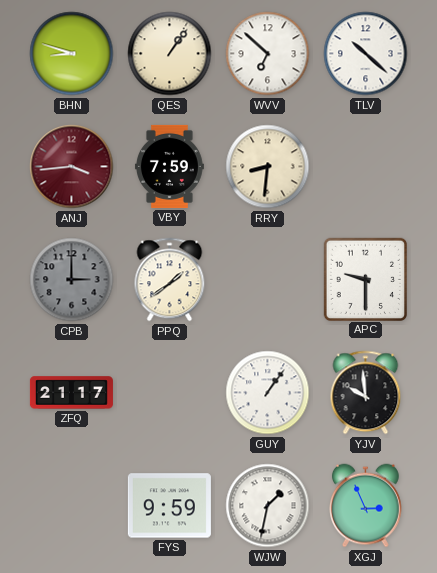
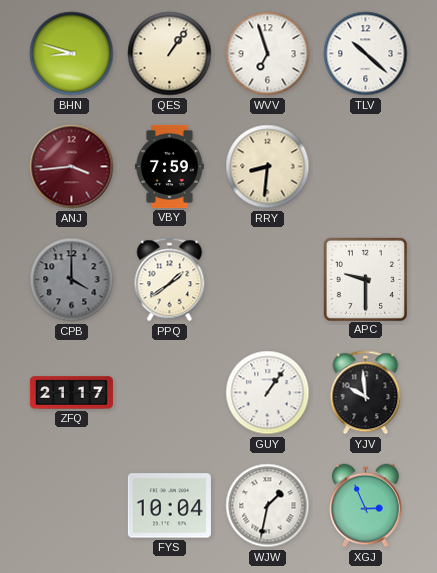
WVV: 6:52 -> 6:57 (268, 54)
CPB: 3:00 -> 4:00 (72, 280)
FYS: 9:59 -> 10:04 (169, 506)
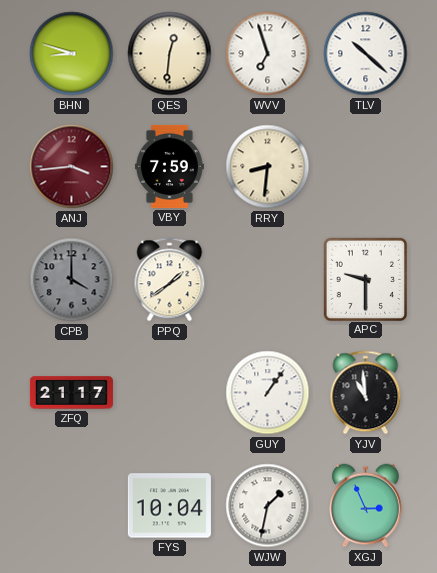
QES: 1:06 -> 12:31 (170, 54)
YJV: 9:59 -> 10:59 (366, 393)
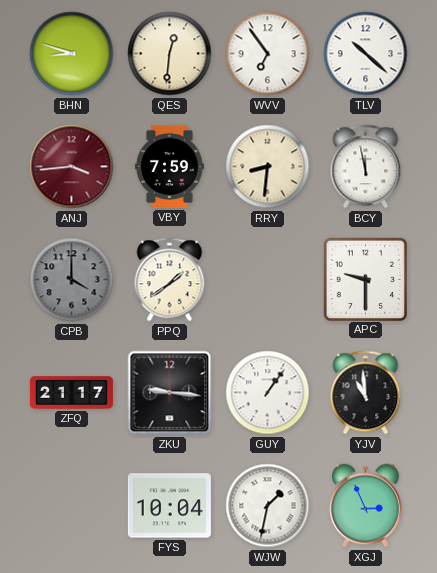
WVV: 6:57 -> 6:54 (268, 54)
BCY: none -> 11:58 (366, 167)
ZKU: none -> 9:16 (170, 393)
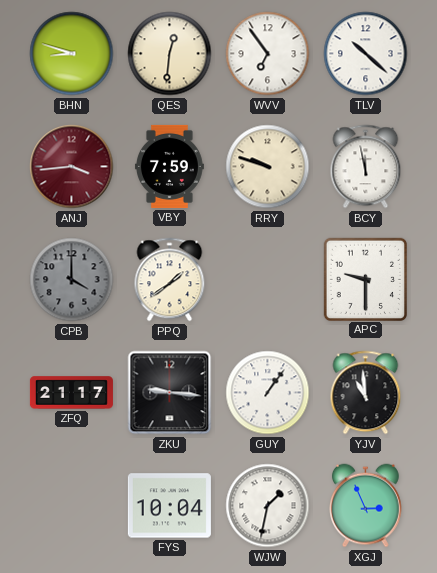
RRY: 8:31 -> 9:48 (268, 167)
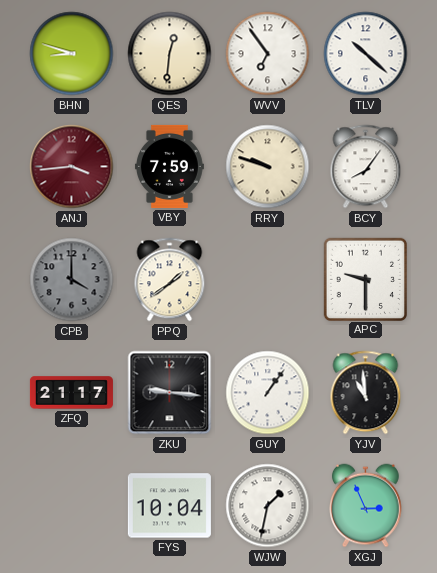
BCY: 11:58 -> 8:06 (366, 167)
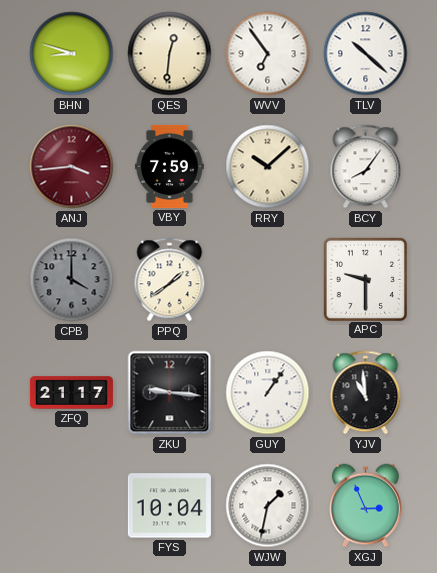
RRY: 9:48 -> 10:08 (268, 167)
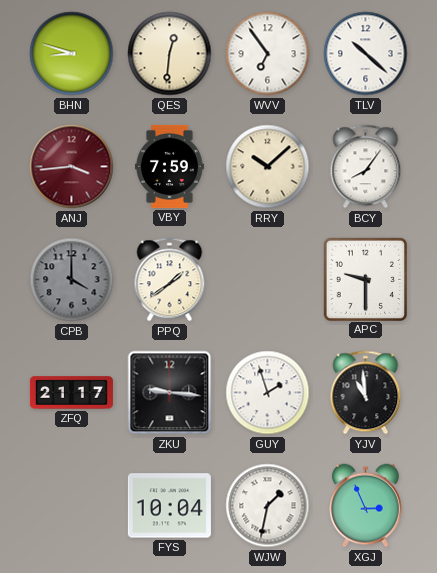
GUY: 1:06 -> 1:57 (268, 393)
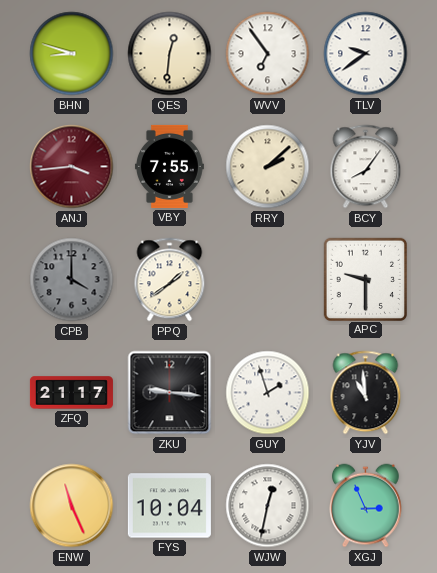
TLV: 10:22 -> 9:39 (366, 54)
VBY: 7:59 -> 7:55 (169, 166)
RRY: 10:08 -> 2:08 (268, 167)
ENW: none -> 11:26 (72, 506)
WJW: 1:32 -> 12:32 (268, 506)
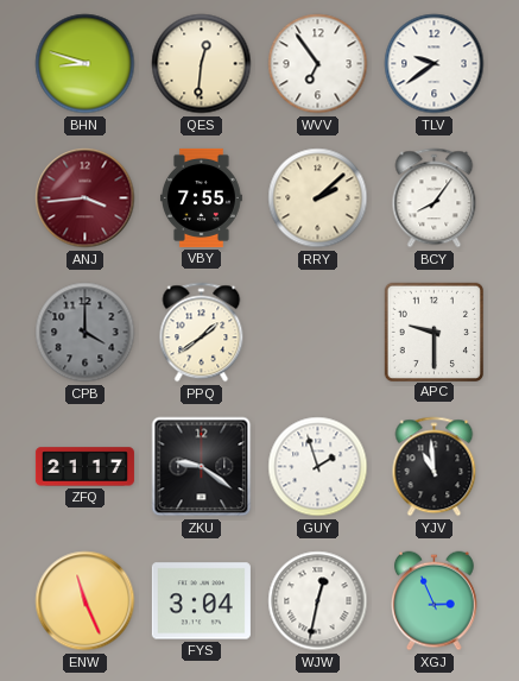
ZKU: 9:16 -> 9:21 (202, 467)
FYS: 10:04 -> 3:04 (201, 601)
